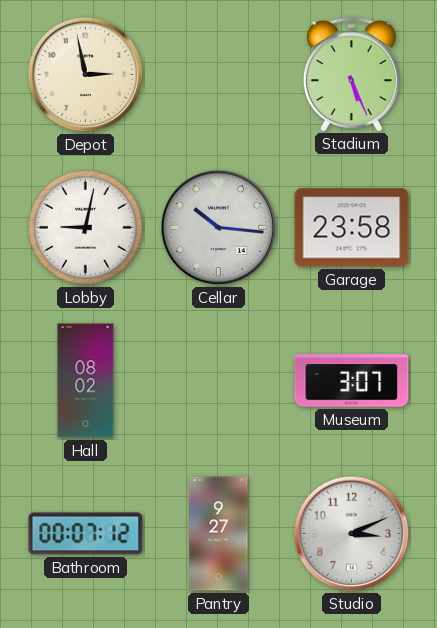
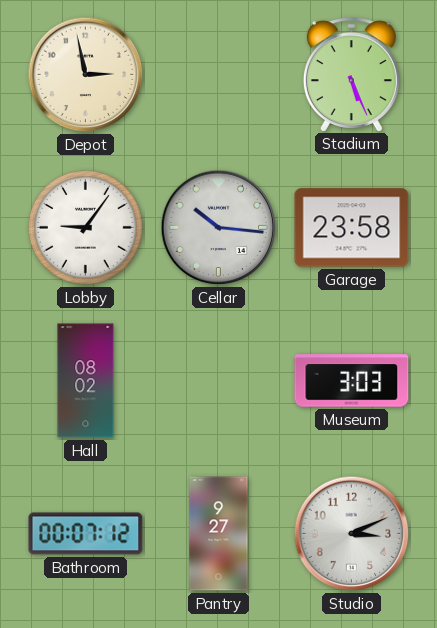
Lobby: 9:02 -> 9:06 (85, 227)
Museum: 3:07 -> 3:03 (352, 381)
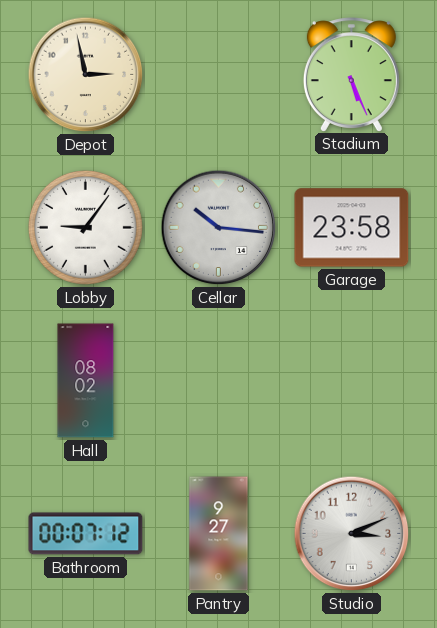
Museum: 3:03 -> none (352, 381)
